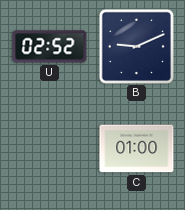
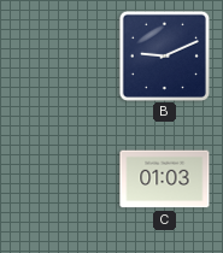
U: 02:52 -> none (50, 47)
C: 01:00 -> 01:03 (165, 180)
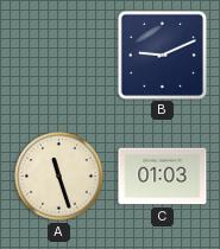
A: none -> 11:27 (59, 177)
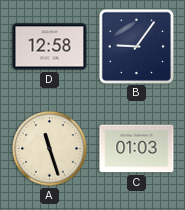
D: none -> 12:58 (50, 47)
B: 9:11 -> 9:06 (136, 46)
